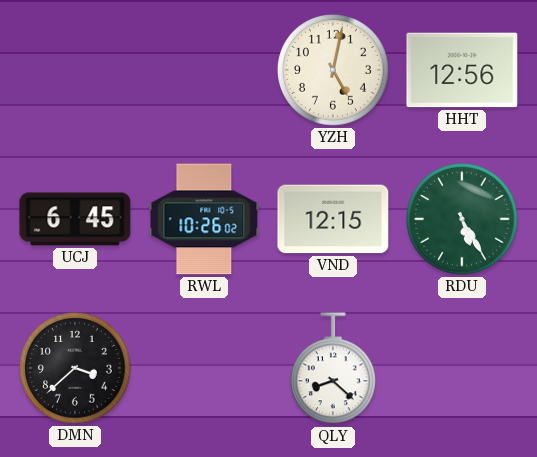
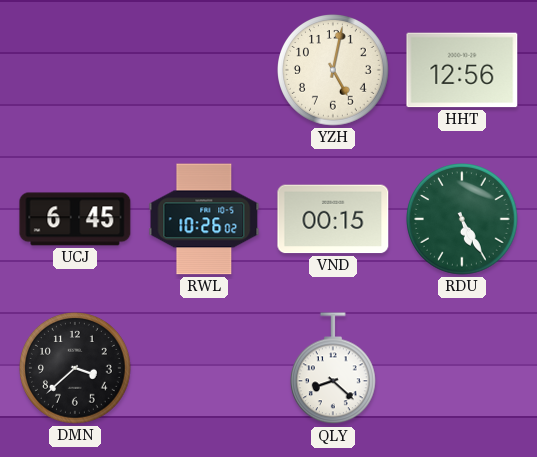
VND: 12:15 -> 00:15 (333, 219)
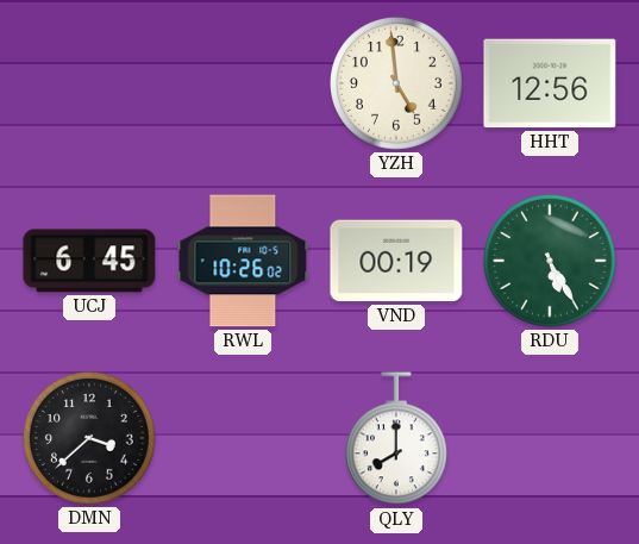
YZH: 5:02 -> 4:59 (397, 85)
VND: 00:15 -> 00:19 (396, 261)
QLY: 8:22 -> 8:00 (396, 439)
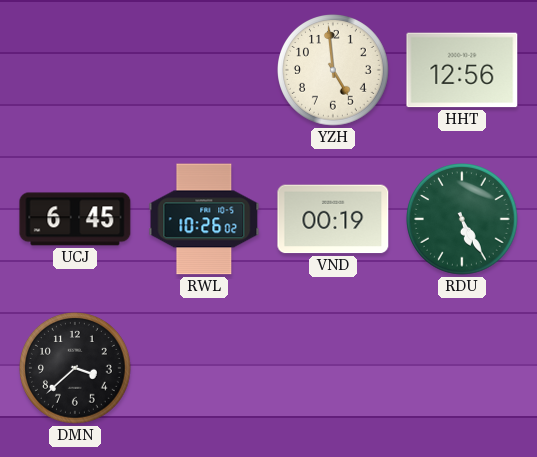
QLY: 8:00 -> none (396, 439)
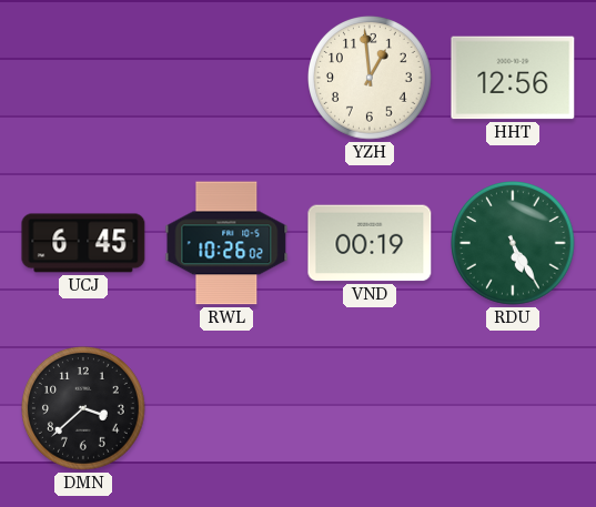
YZH: 4:59 -> 12:59 (371, 79)
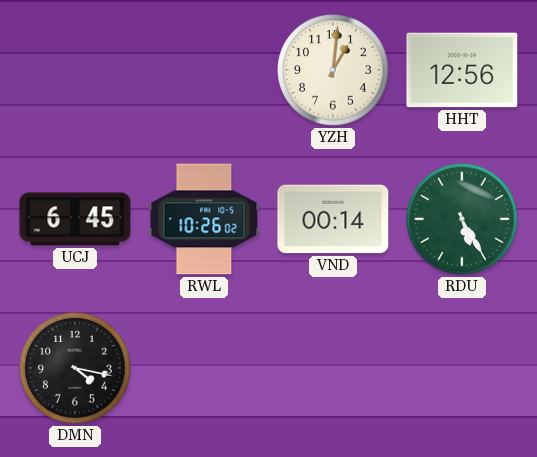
YZH: 12:59 -> 1:01 (334, 71)
VND: 00:19 -> 00:14 (333, 219)
DMN: 3:38 -> 4:17 (76, 369)
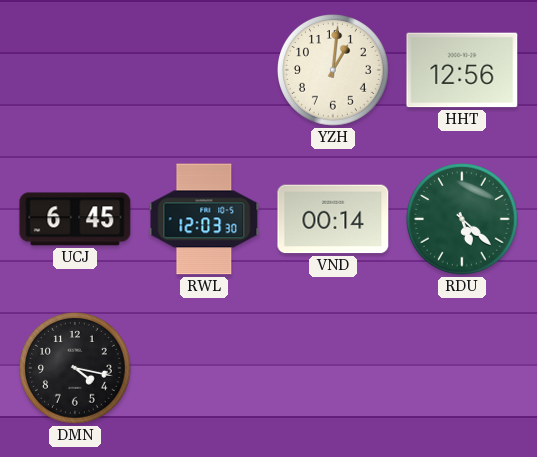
RWL: 10:26 -> 12:03 (204, 219)
RDU: 5:25 -> 5:22 (463, 220)
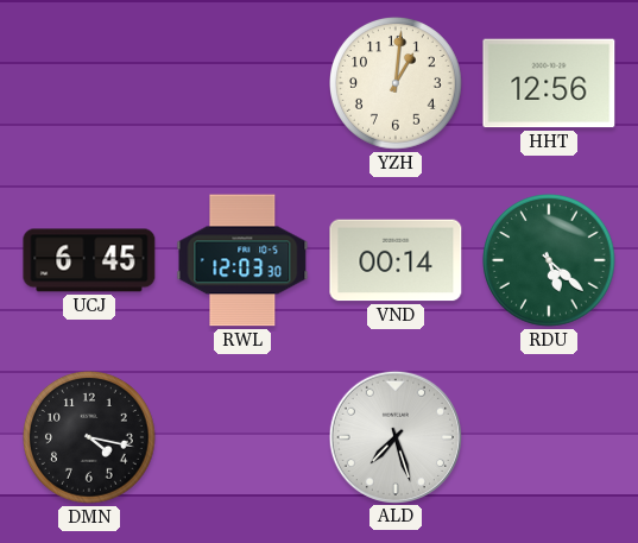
ALD: none -> 7:27 (394, 436)
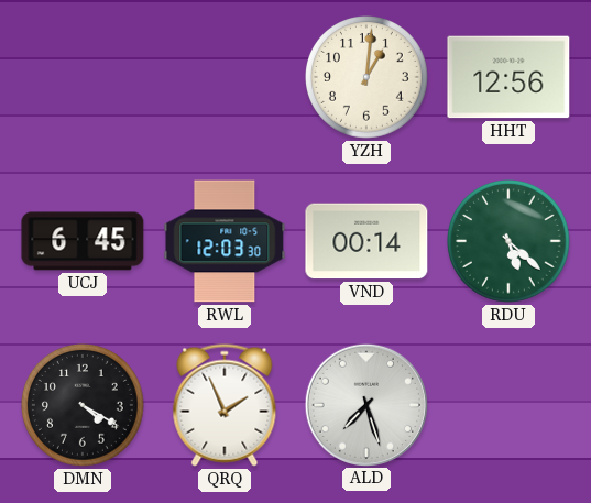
DMN: 4:17 -> 4:20 (84, 406)
QRQ: none -> 1:56 (225, 405)
